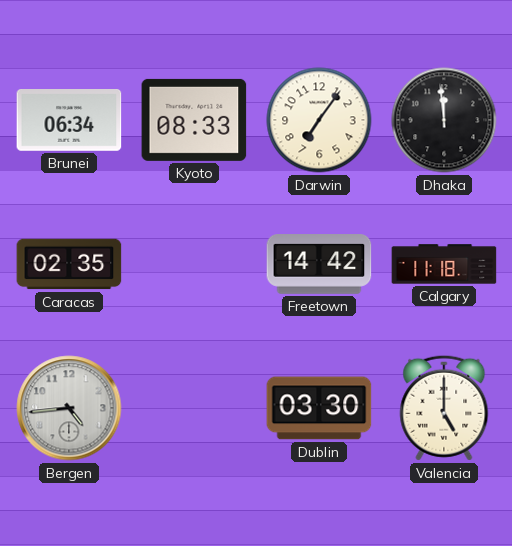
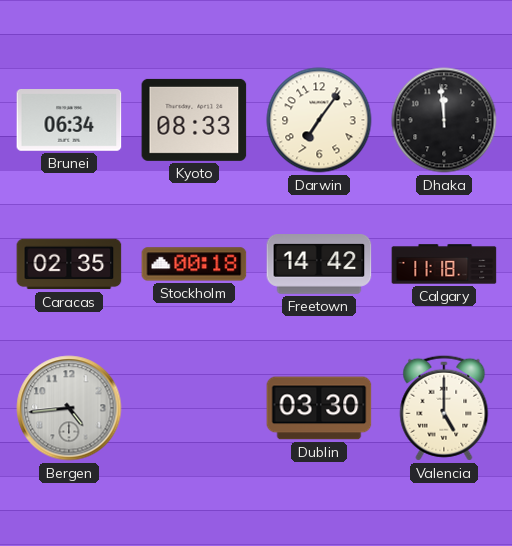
Stockholm: none -> 00:18 (194, 264)
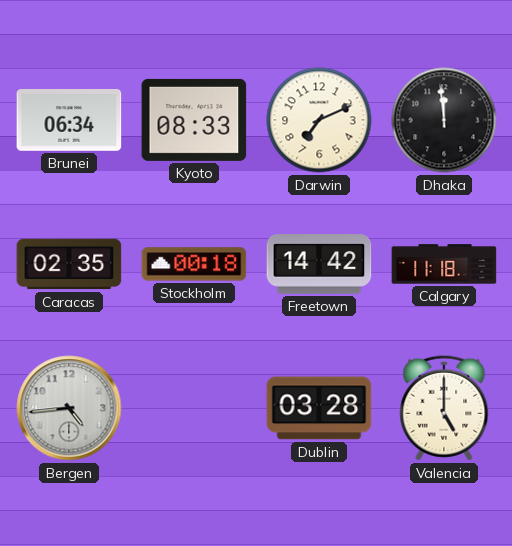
Darwin: 7:06 -> 7:11 (319, 120)
Dublin: 03:30 -> 03:28 (319, 408)
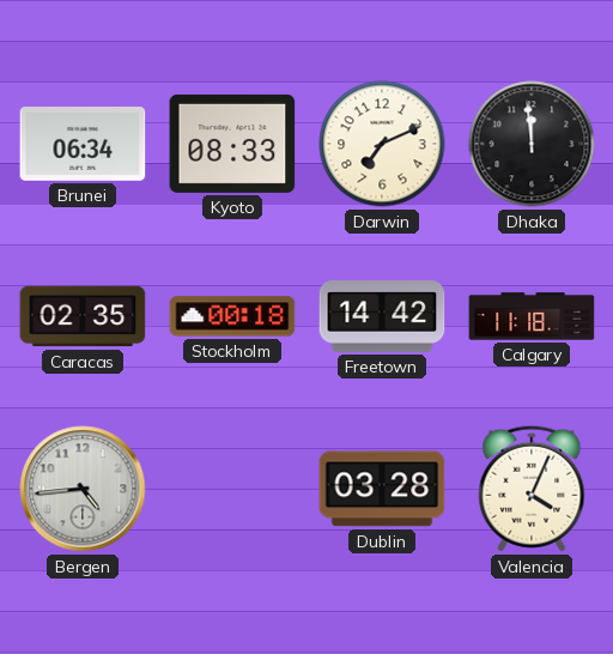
Valencia: 5:00 -> 4:04 (532, 489)
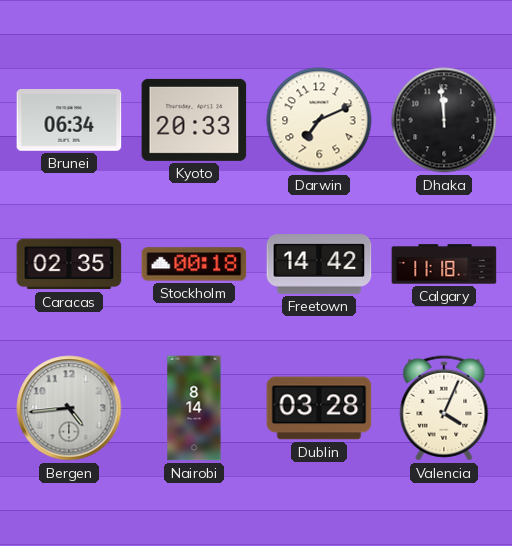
Kyoto: 08:33 -> 20:33 (194, 120)
Nairobi: none -> 8:14 (194, 408)
